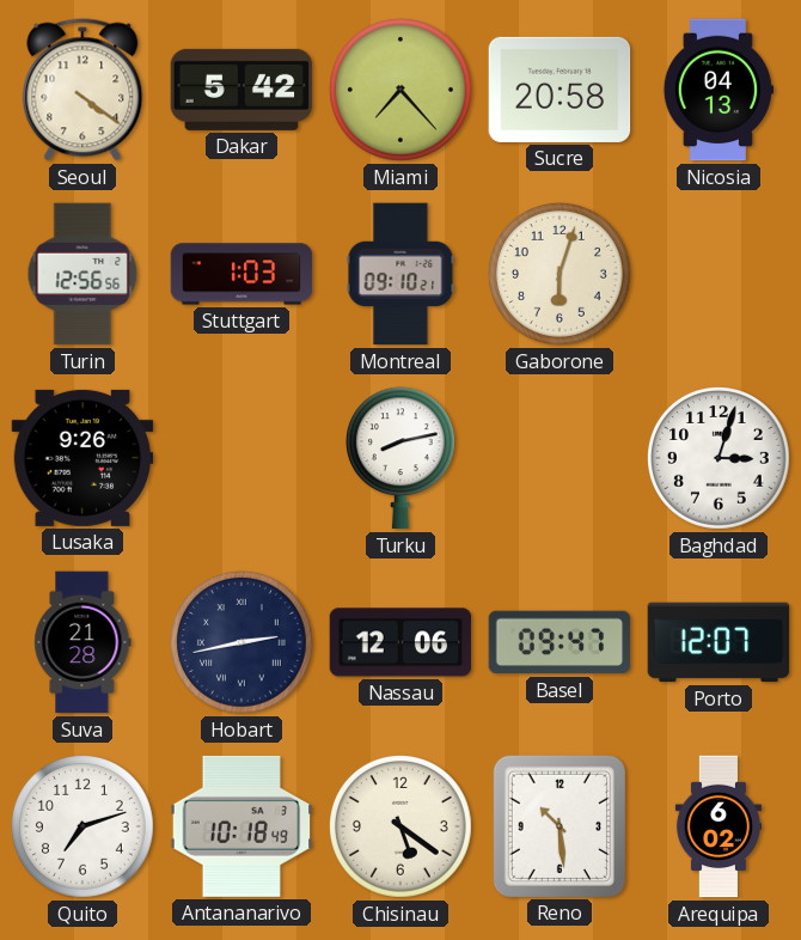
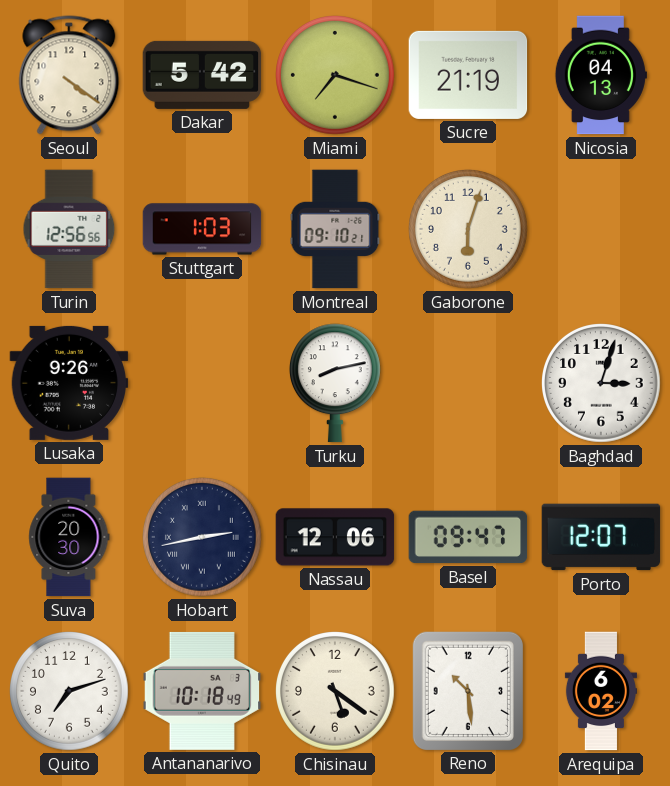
Miami: 7:23 -> 7:18 (336, 76)
Sucre: 20:58 -> 21:19 (468, 75)
Suva: 21:28 -> 20:30 (69, 537)
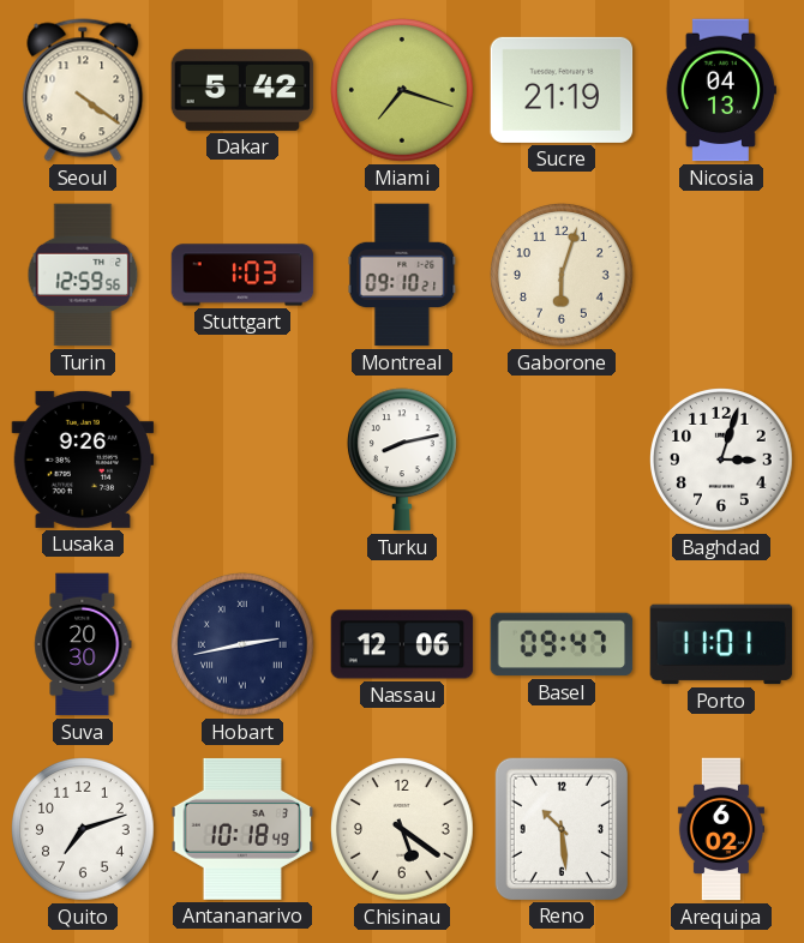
Turin: 12:56 -> 12:59 (83, 275)
Porto: 12:07 -> 11:01 (721, 644)
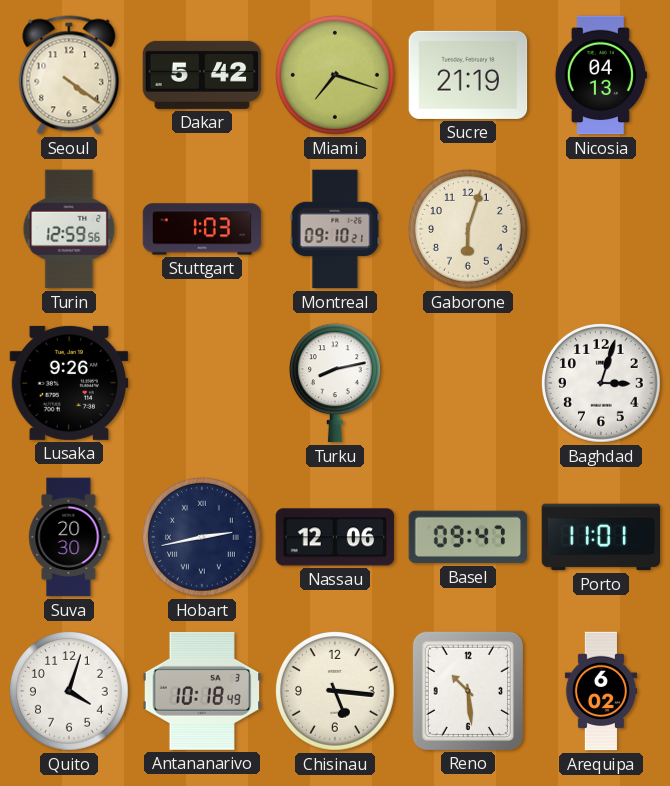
Quito: 7:12 -> 4:03 (70, 692)
Chisinau: 5:21 -> 5:16 (336, 692)
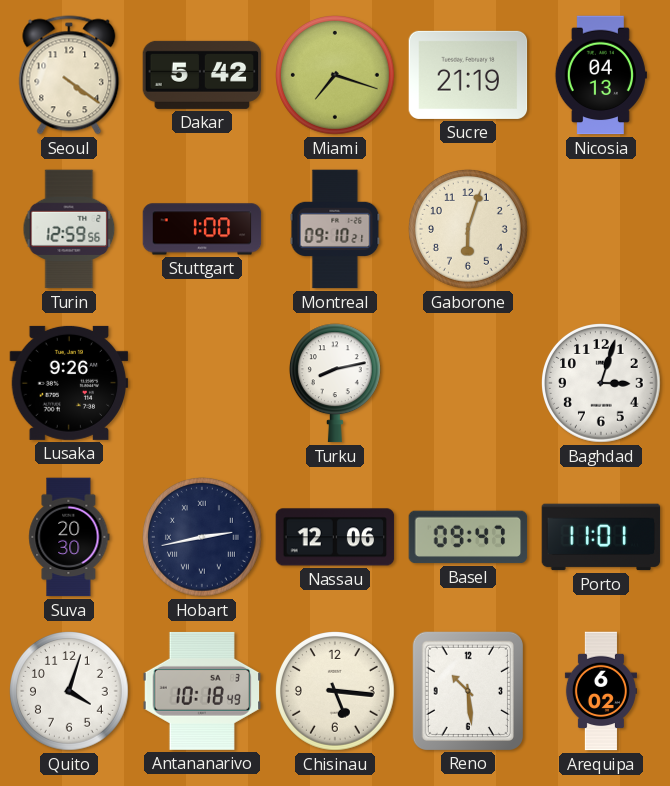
Stuttgart: 1:03 -> 1:00 (202, 229)
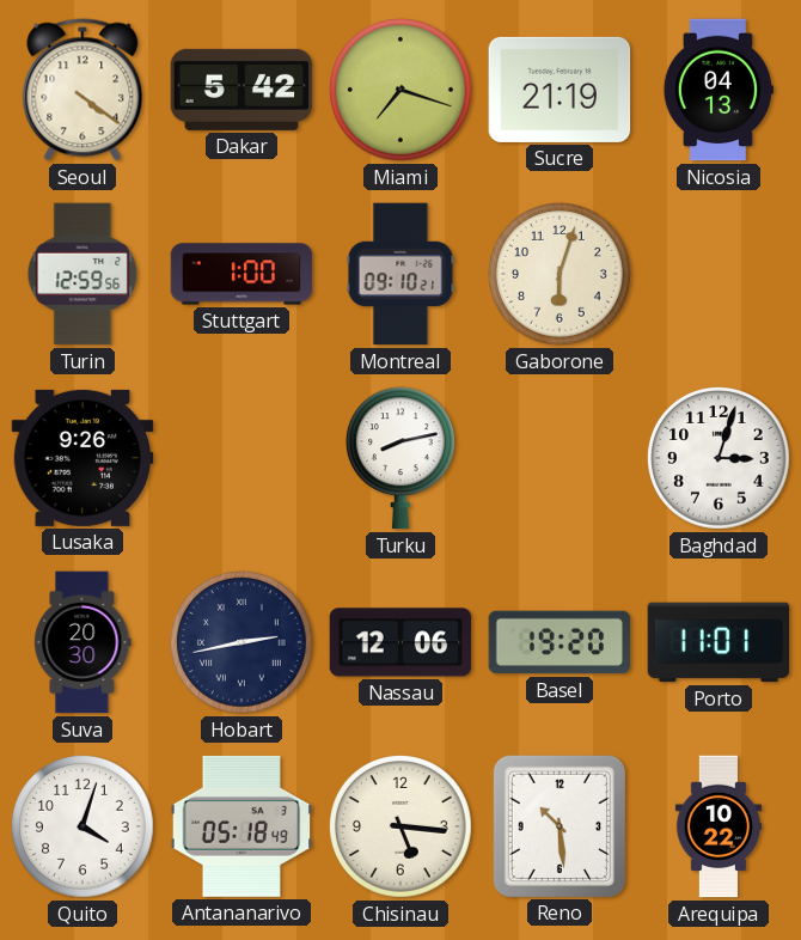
Basel: 09:47 -> 19:20 (560, 642)
Antananarivo: 10:18 -> 05:18 (241, 826)
Arequipa: 6:02 -> 10:22 (719, 826)
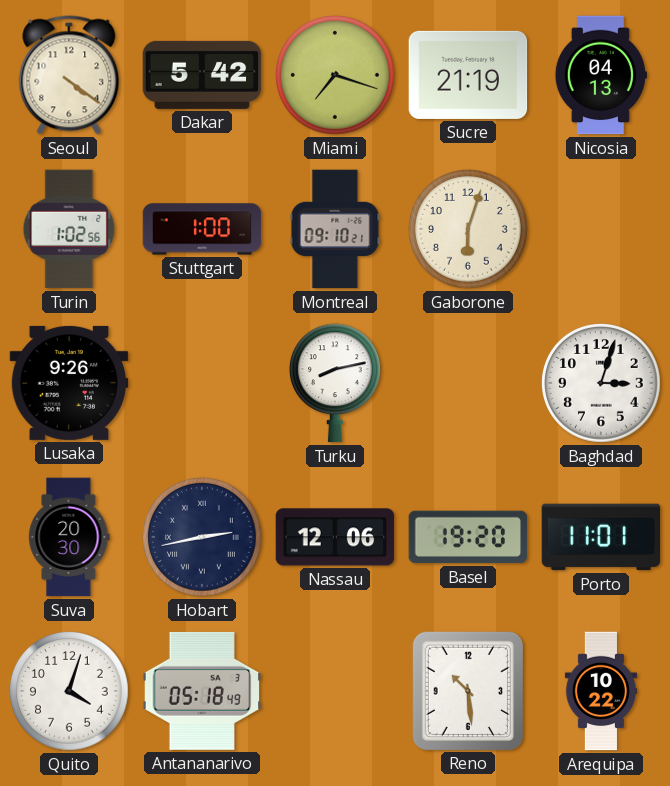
Turin: 12:59 -> 1:02 (69, 229)
Chisinau: 5:16 -> none (402, 828)
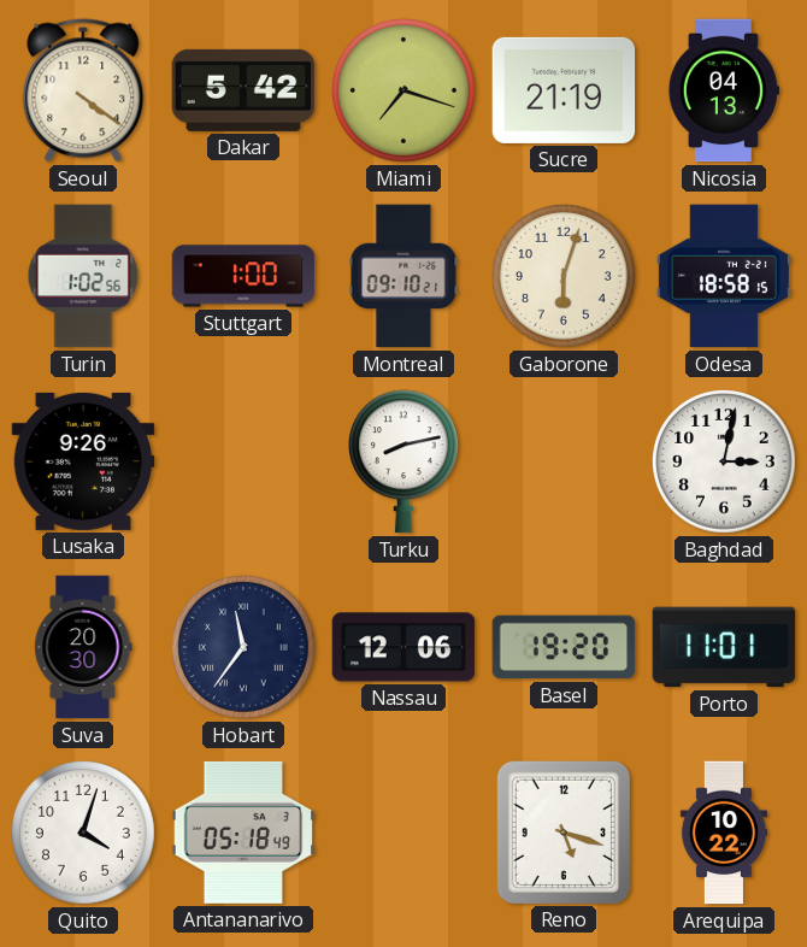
Odesa: none -> 18:58 (724, 276)
Baghdad: 3:03 -> 3:02 (725, 463)
Hobart: 2:43 -> 11:36 (245, 648)
Reno: 10:29 -> 5:18 (564, 831)
